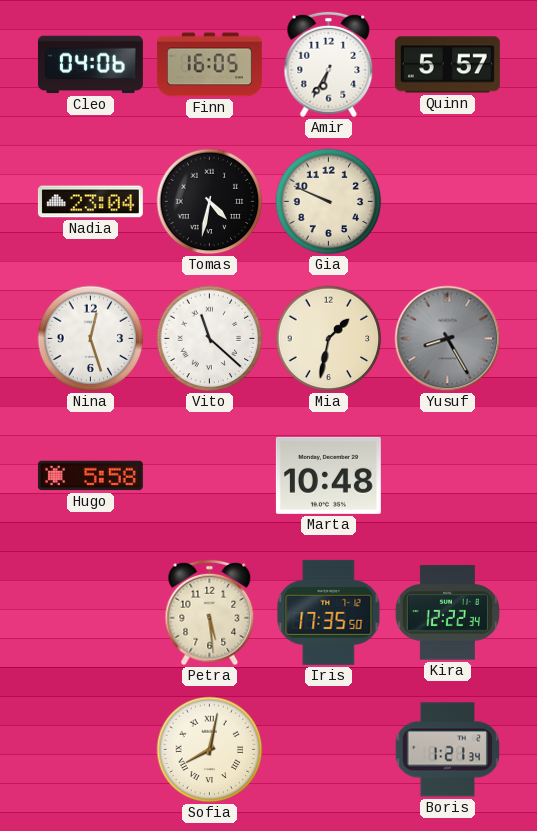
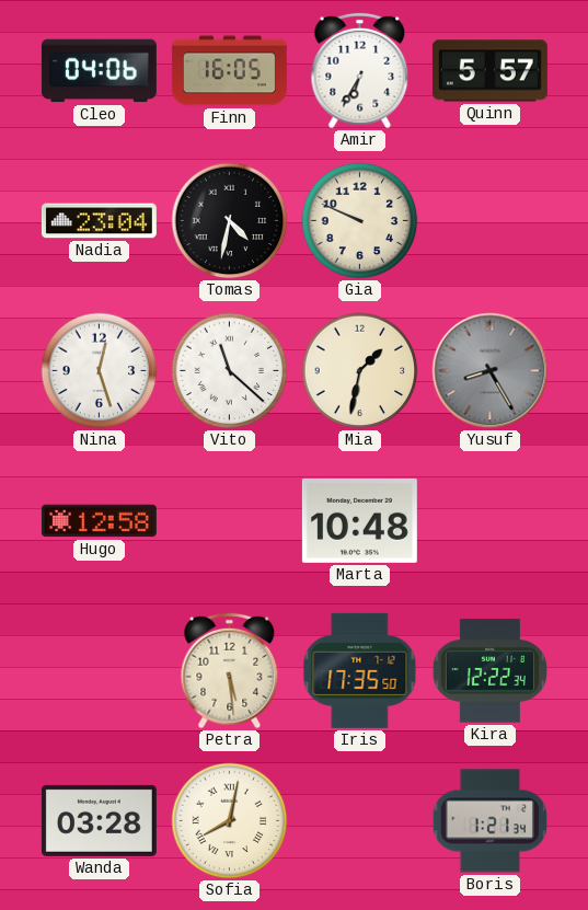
Hugo: 5:58 -> 12:58 (99, 521)
Wanda: none -> 03:28 (99, 820)
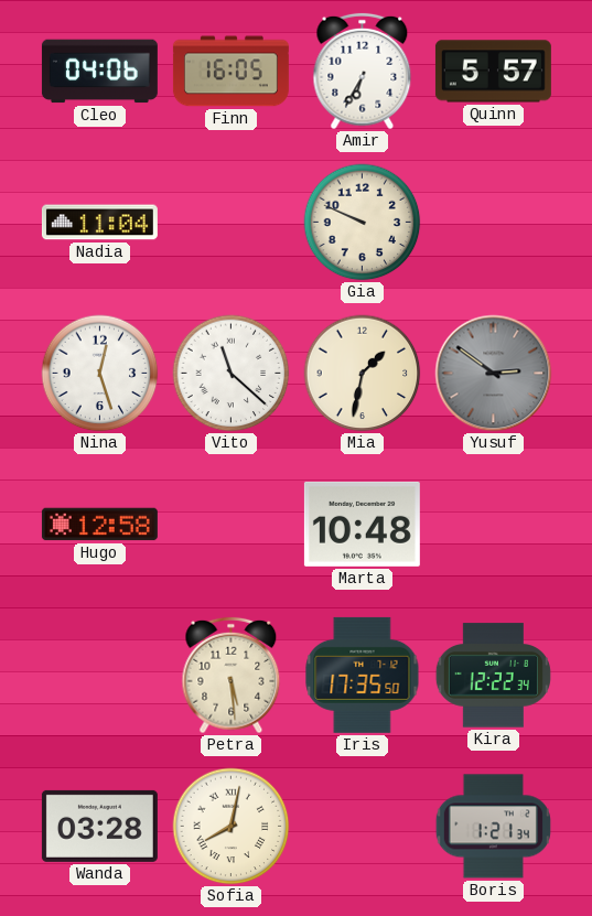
Nadia: 23:04 -> 11:04 (99, 223)
Tomas: 4:32 -> none (230, 221)
Yusuf: 8:25 -> 2:51 (494, 374)
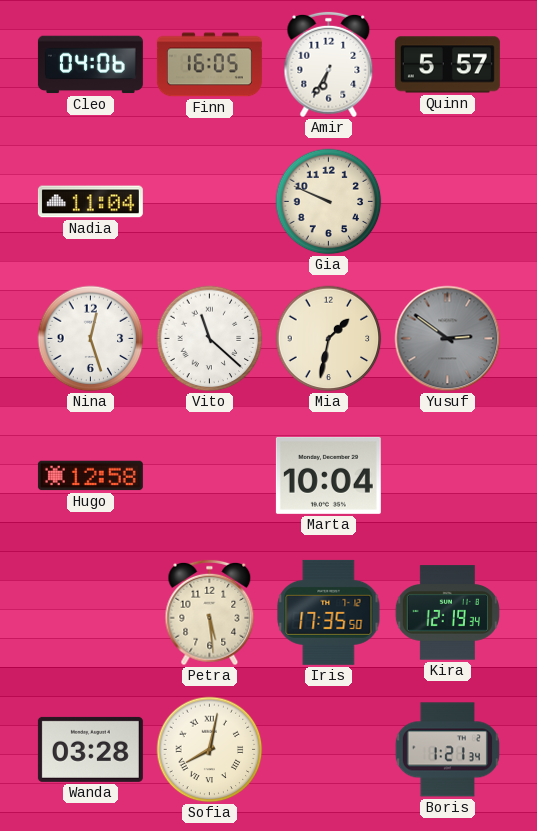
Marta: 10:48 -> 10:04 (328, 475)
Kira: 12:22 -> 12:19 (447, 613)
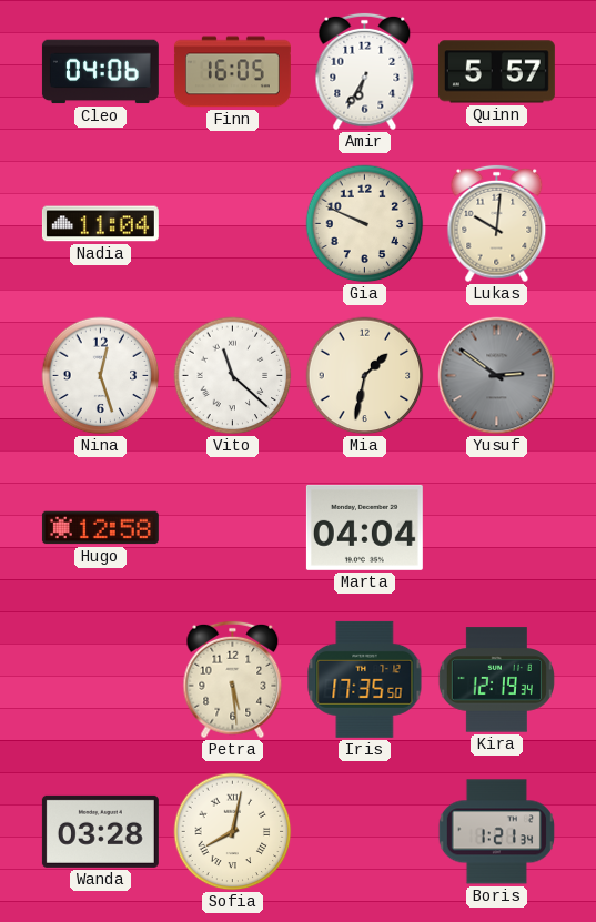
Lukas: none -> 10:01 (497, 224)
Marta: 10:04 -> 04:04 (364, 527)
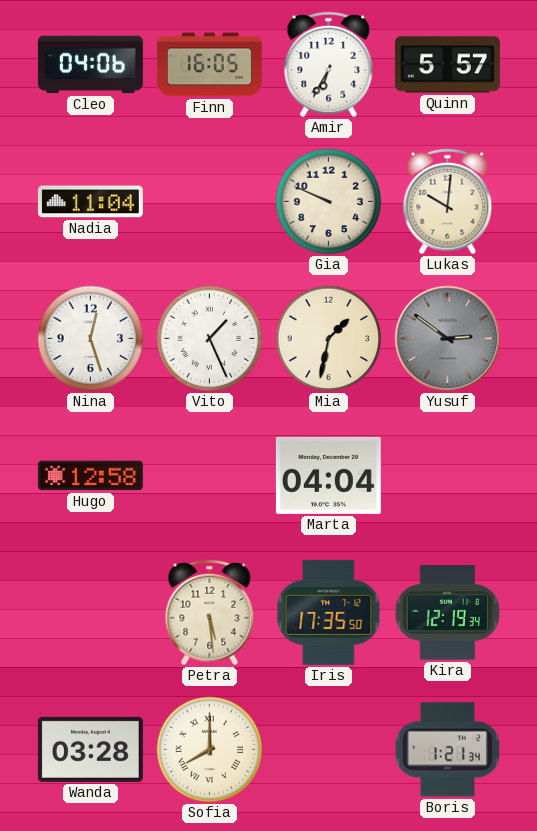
Vito: 11:22 -> 1:26 (210, 339)
Sofia: 8:02 -> 8:00 (210, 750)
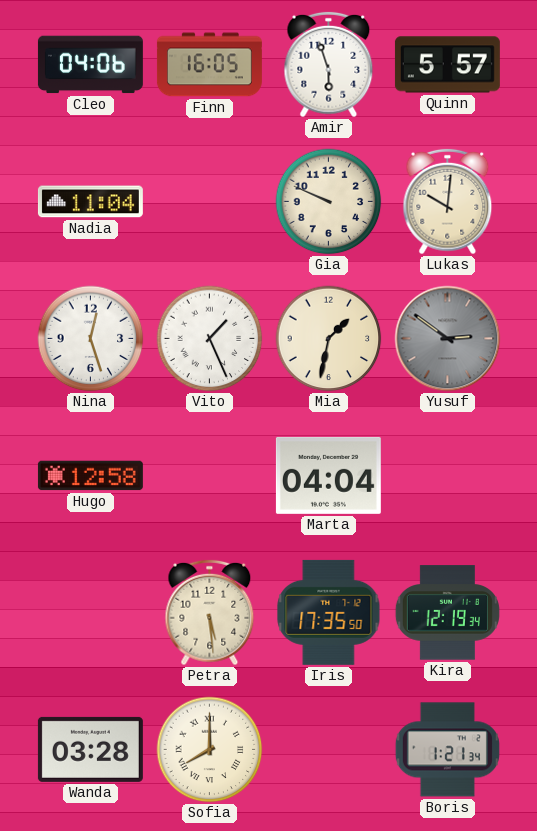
Amir: 6:35 -> 5:57 (329, 65)
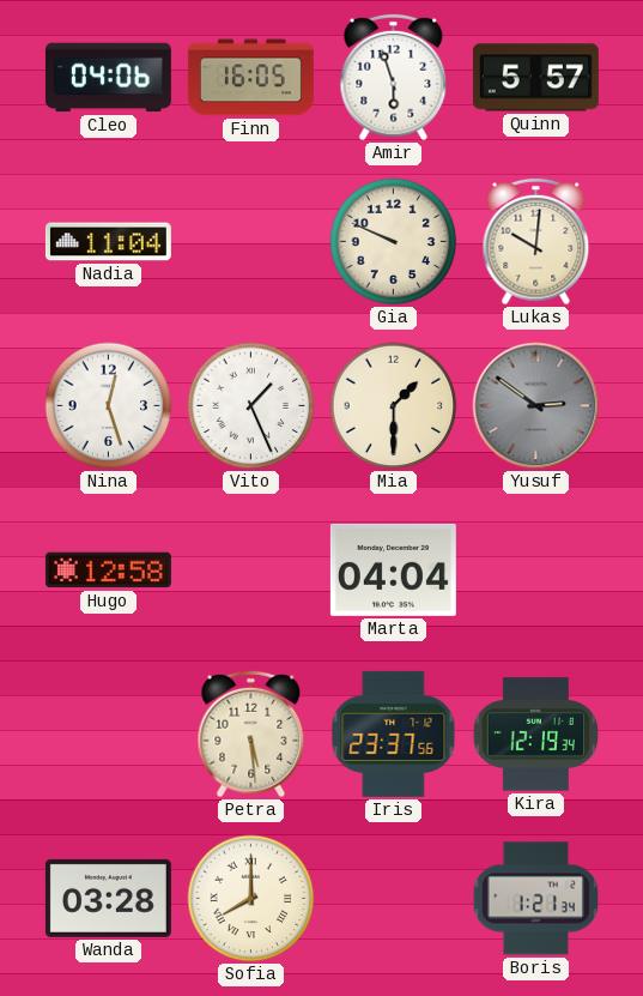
Mia: 1:32 -> 1:30 (394, 406)
Iris: 17:35 -> 23:37 (394, 734)
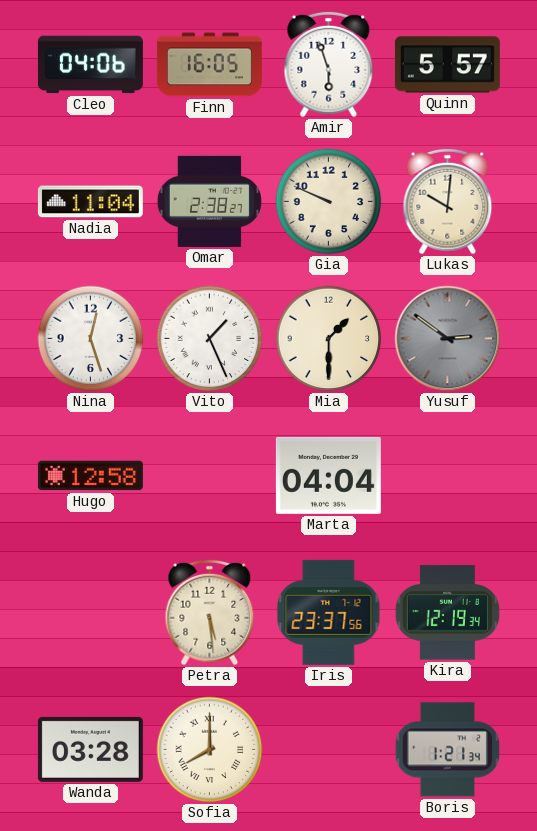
Omar: none -> 2:38 (209, 201)
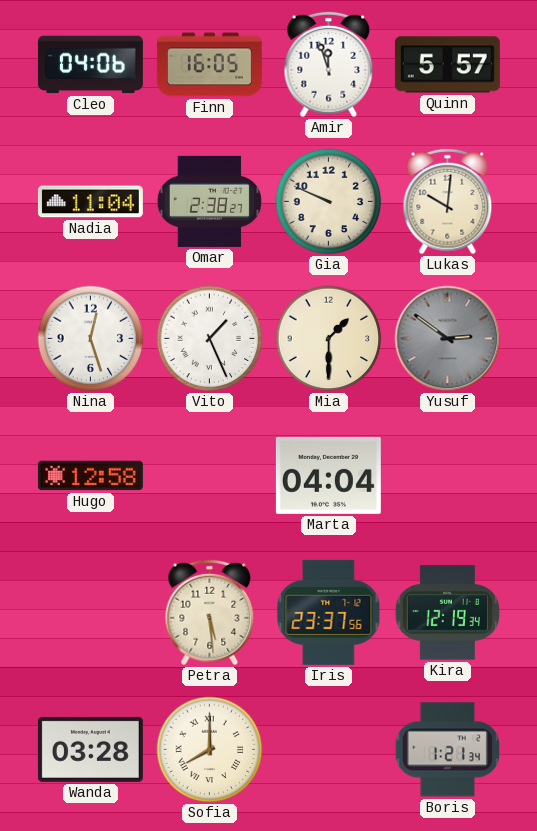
Amir: 5:57 -> 11:57 (329, 65)
